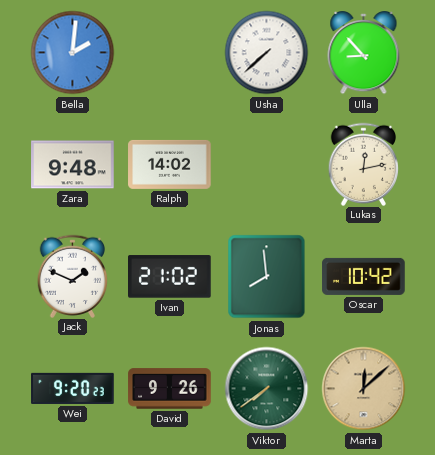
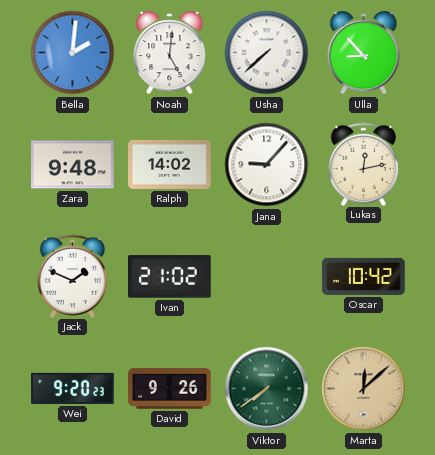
Noah: none -> 5:01 (170, 54)
Jana: none -> 9:07 (267, 165)
Jonas: 7:59 -> none (267, 277)
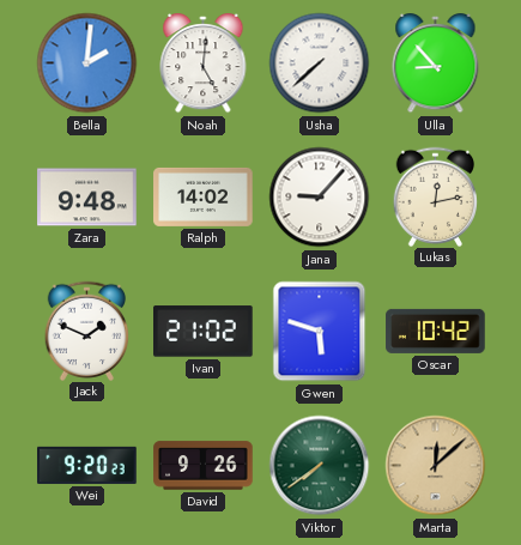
Gwen: none -> 5:48 (320, 332)
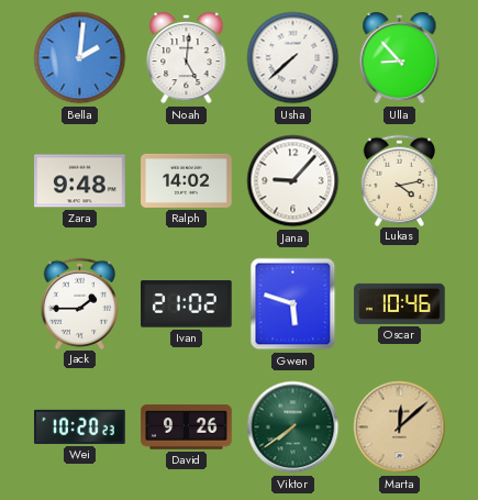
Lukas: 12:13 -> 4:13 (400, 180)
Jack: 1:49 -> 1:45 (80, 303)
Oscar: 10:42 -> 10:46 (400, 303)
Wei: 9:20 -> 10:20 (80, 426)
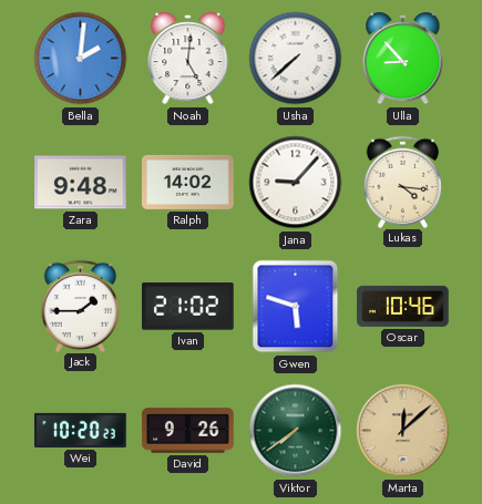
Lukas: 4:13 -> 4:16 (403, 182)
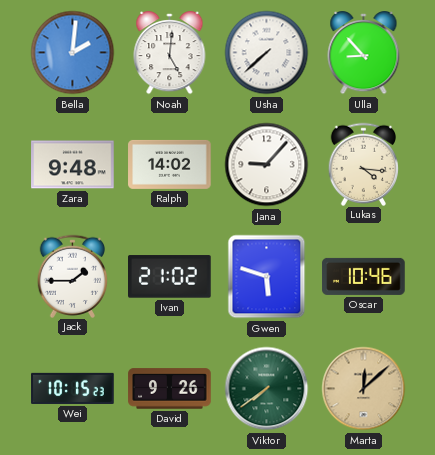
Wei: 10:20 -> 10:15 (73, 388)
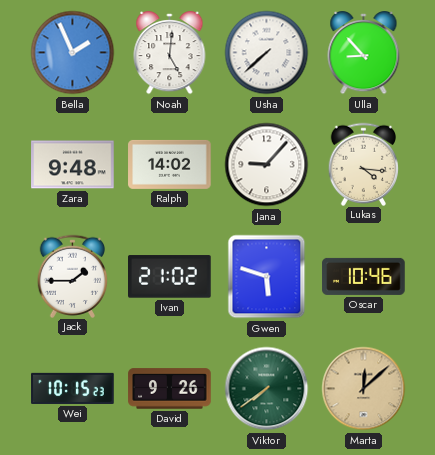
Bella: 2:01 -> 1:56 (73, 53)
